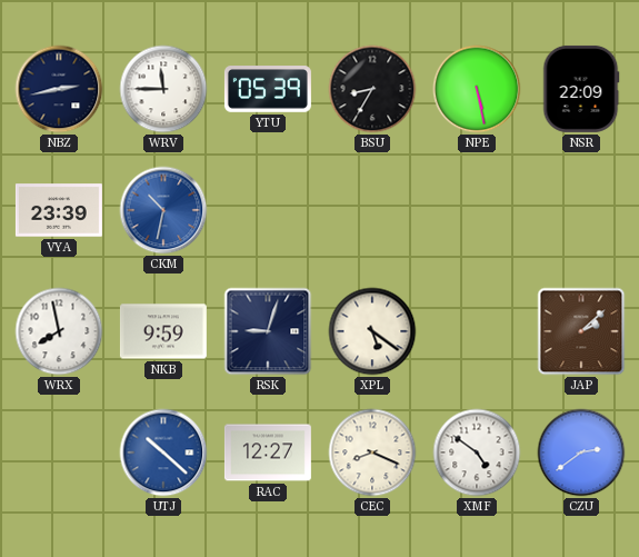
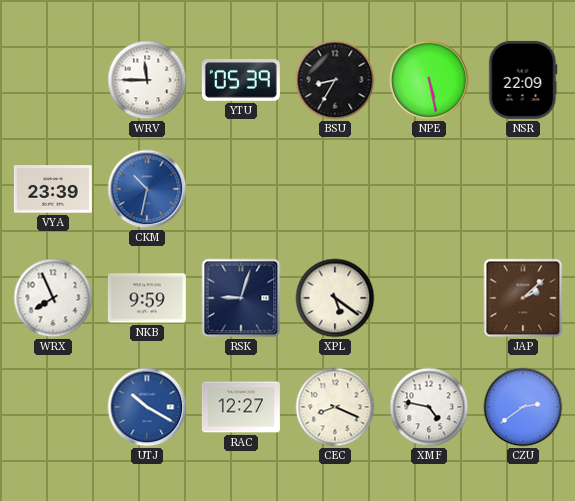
NBZ: 2:43 -> none (59, 89)
WRX: 7:58 -> 7:56 (53, 298)
UTJ: 10:22 -> 10:20 (147, 407)
XMF: 4:51 -> 4:47 (429, 407)
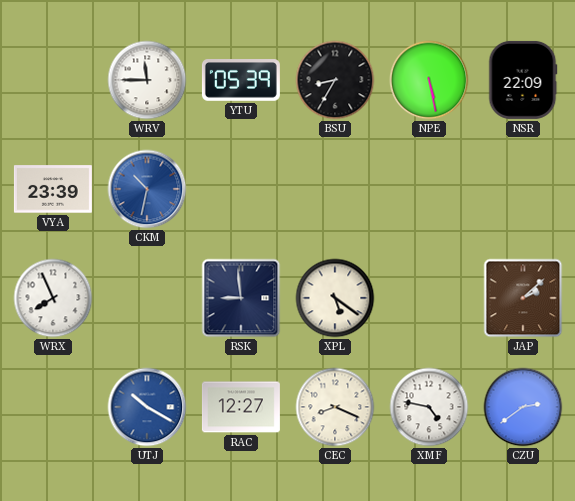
NKB: 9:59 -> none (147, 298)
RSK: 9:03 -> 8:59 (241, 298)
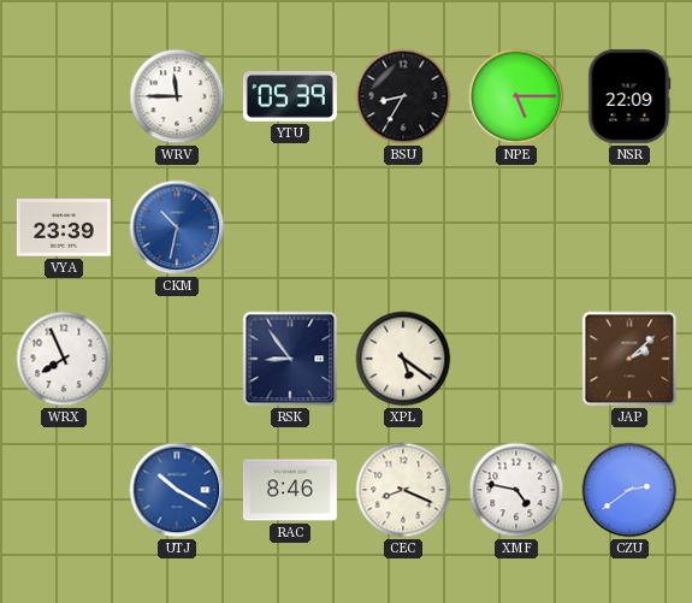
NPE: 5:28 -> 5:15 (516, 96)
RSK: 8:59 -> 8:54 (290, 359)
RAC: 12:27 -> 8:46 (290, 490)
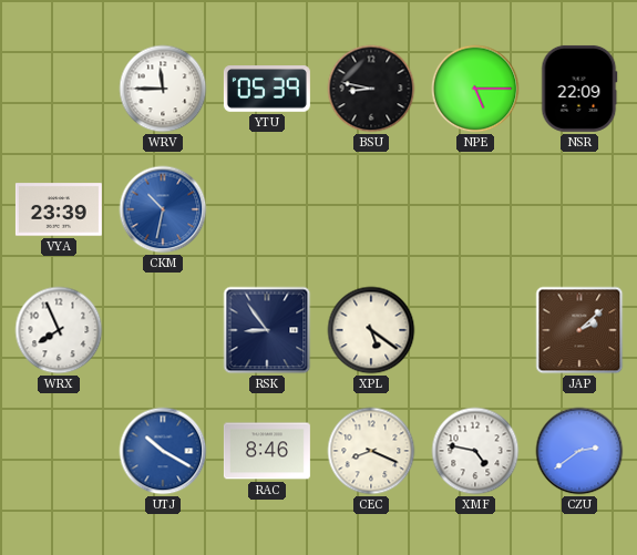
BSU: 8:35 -> 8:47 (371, 89)
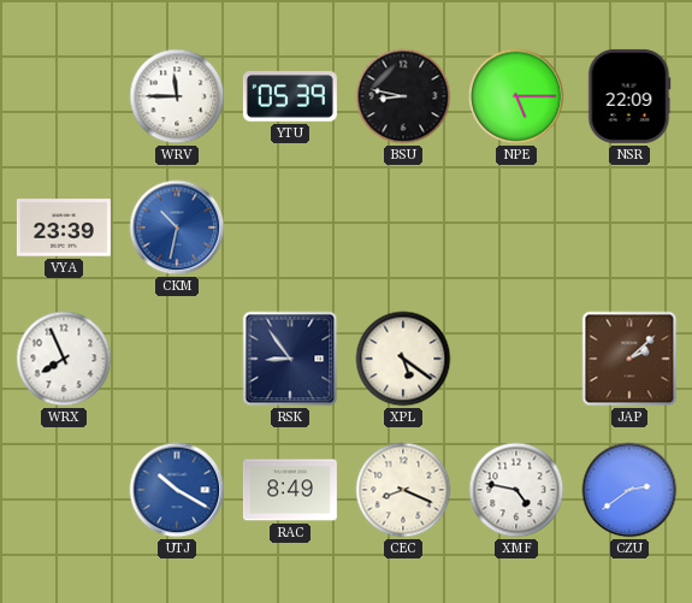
RAC: 8:46 -> 8:49 (290, 490)
